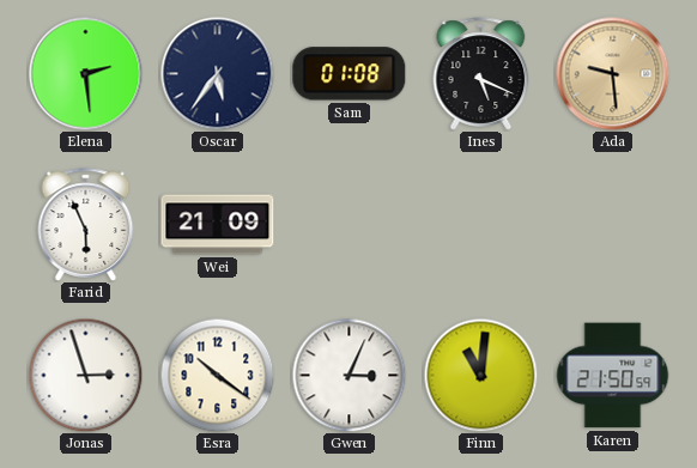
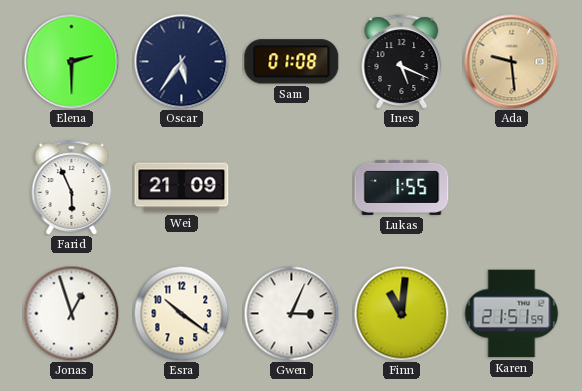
Elena: 2:29 -> 2:30 (71, 61)
Lukas: none -> 1:55 (402, 187)
Jonas: 2:57 -> 12:57 (71, 313)
Karen: 21:50 -> 21:51 (511, 314)
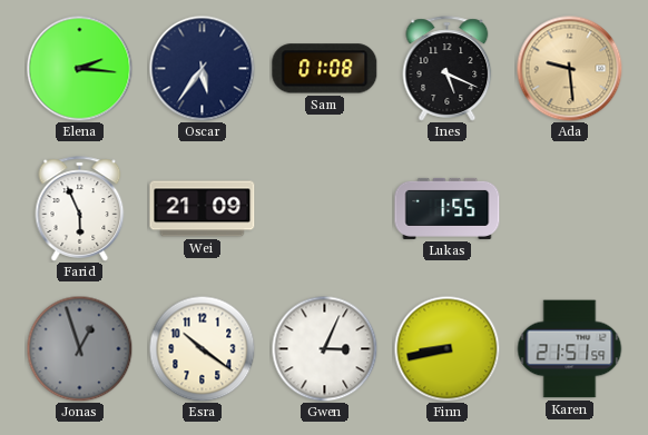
Elena: 2:30 -> 2:16 (79, 68)
Jonas dial: white -> grey (79, 348)
Finn: 11:01 -> 8:43 (446, 348)
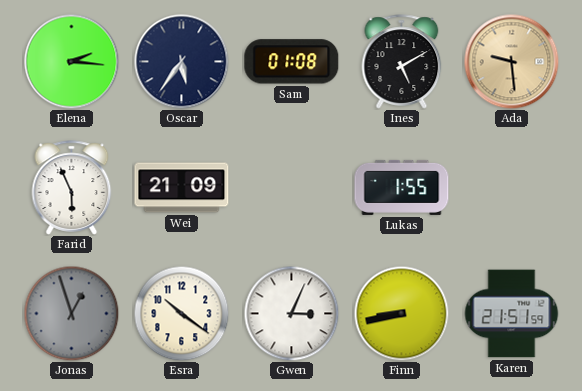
Ines: 5:19 -> 5:10 (402, 62)
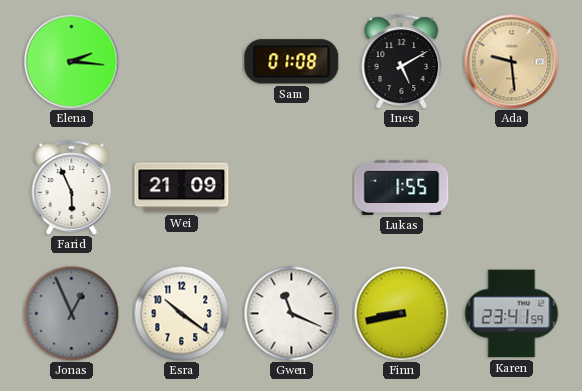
Oscar: 5:36 -> none (181, 61)
Jonas: 12:57 -> 12:56 (71, 313)
Gwen: 3:04 -> 11:19 (291, 313)
Karen: 21:51 -> 23:41 (511, 314)
